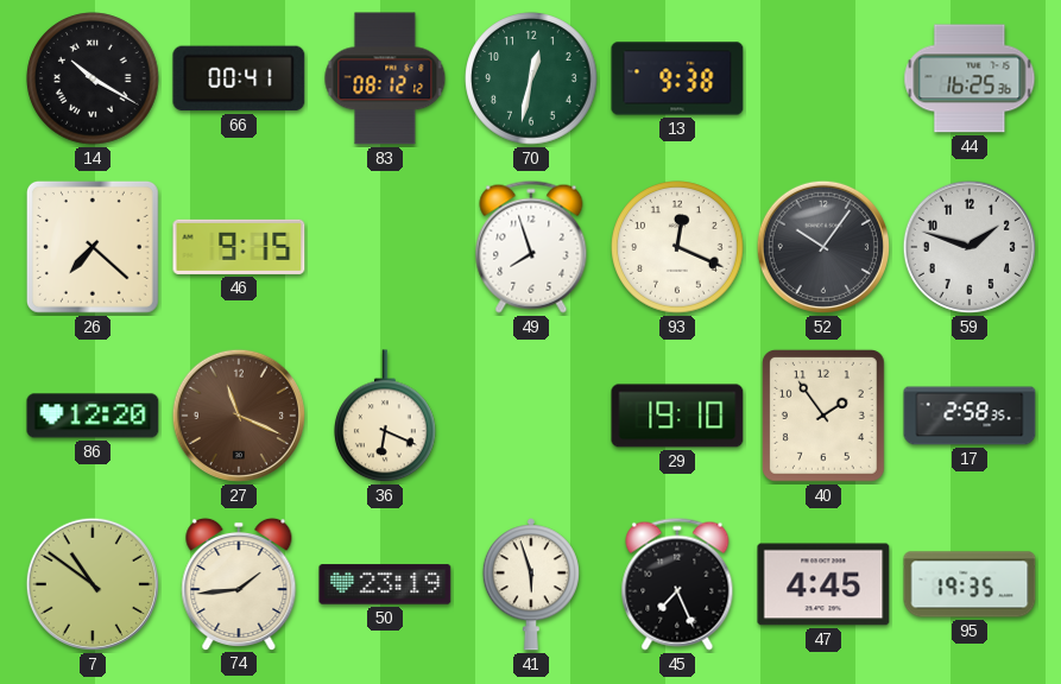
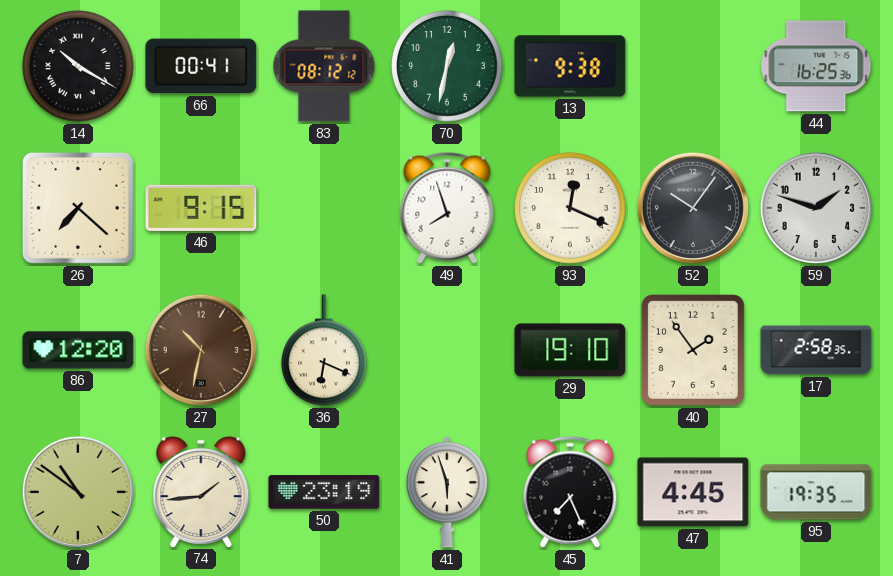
27: 11:19 -> 10:32 (201, 350)
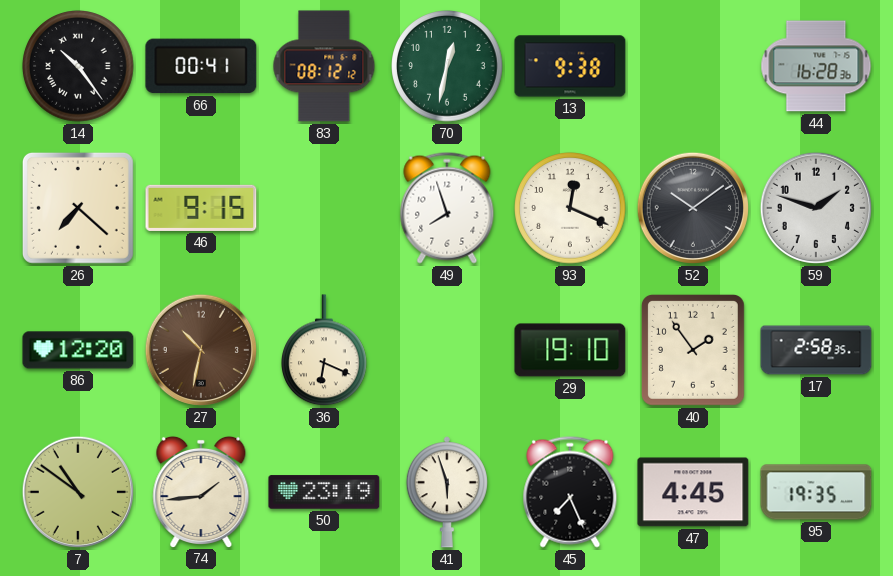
14: 10:20 -> 10:24 (78, 66)
44: 16:25 -> 16:28 (816, 66)
52: 10:06 -> 10:09 (693, 208)
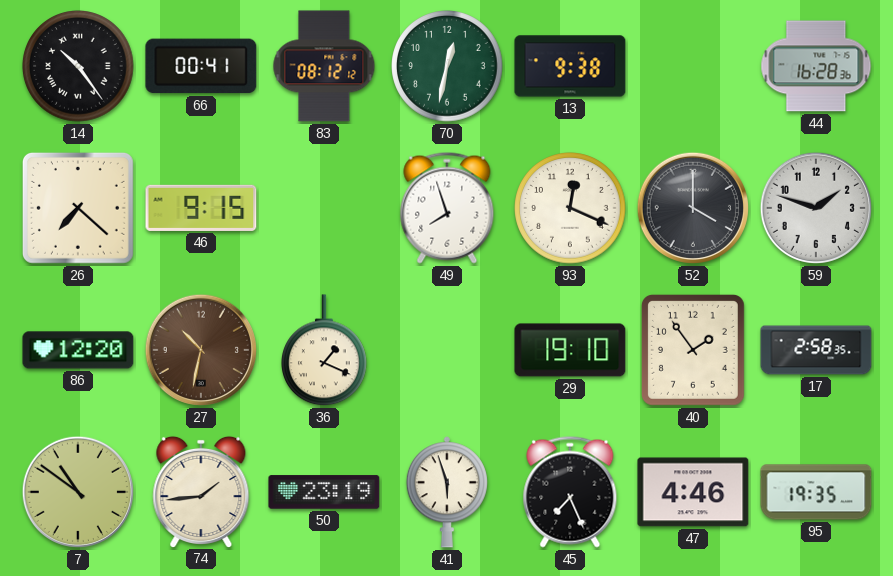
52: 10:09 -> 4:00 (693, 208)
36: 6:19 -> 1:19 (325, 351)
47: 4:45 -> 4:46 (693, 492)
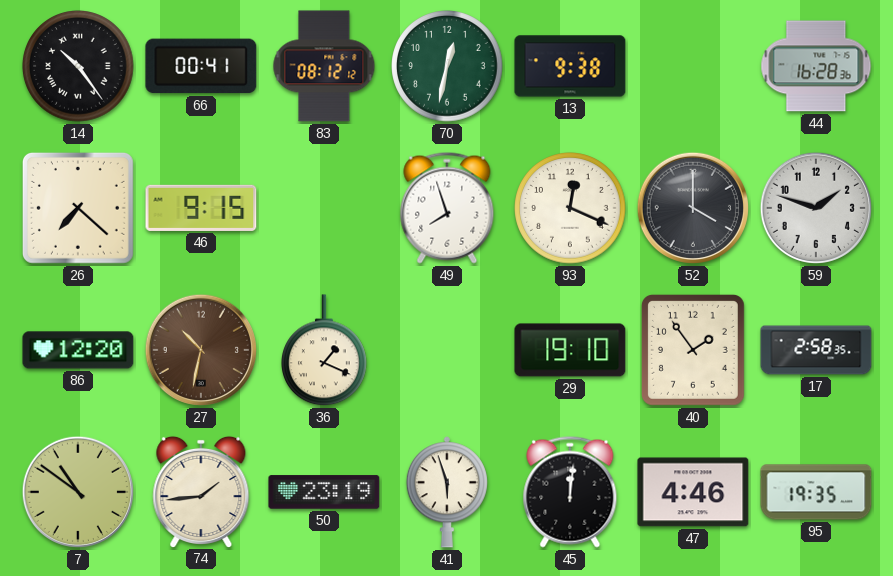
45: 7:26 -> 12:01 (570, 492)
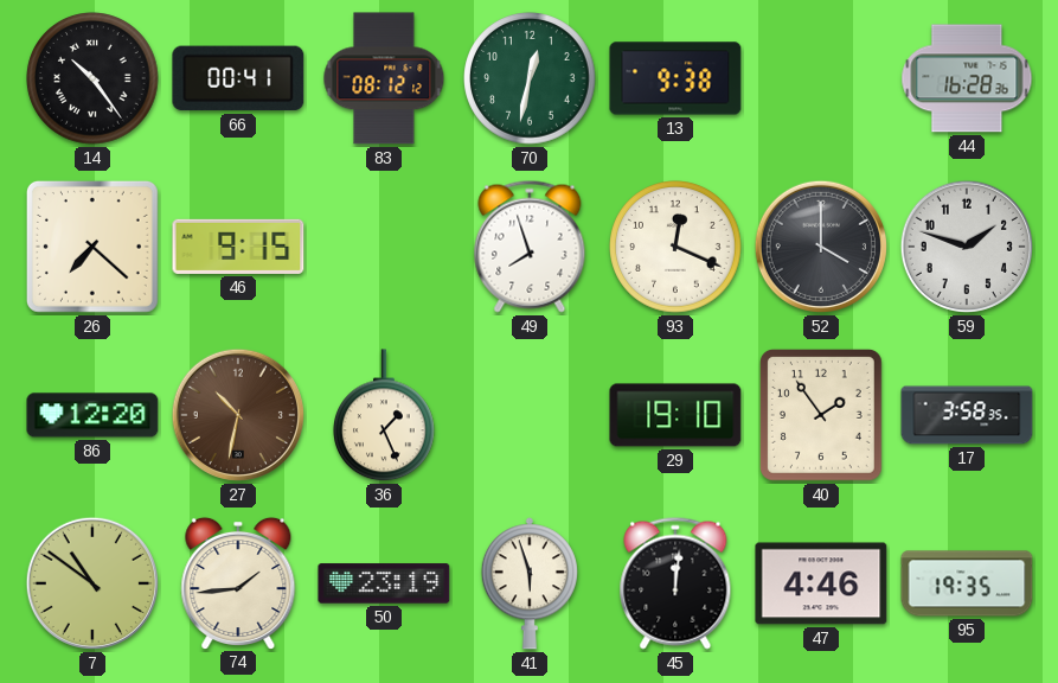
36: 1:19 -> 1:26 (385, 416)
17: 2:58 -> 3:58 (967, 415)
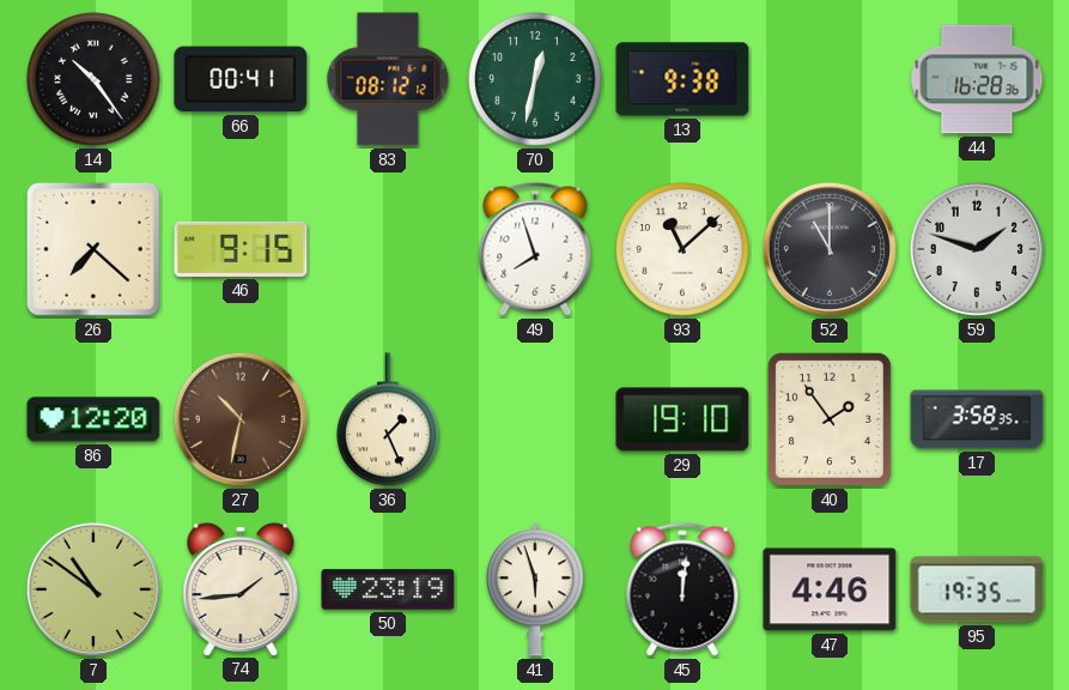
93: 12:19 -> 11:08 (682, 249)
52: 4:00 -> 11:00 (830, 249)
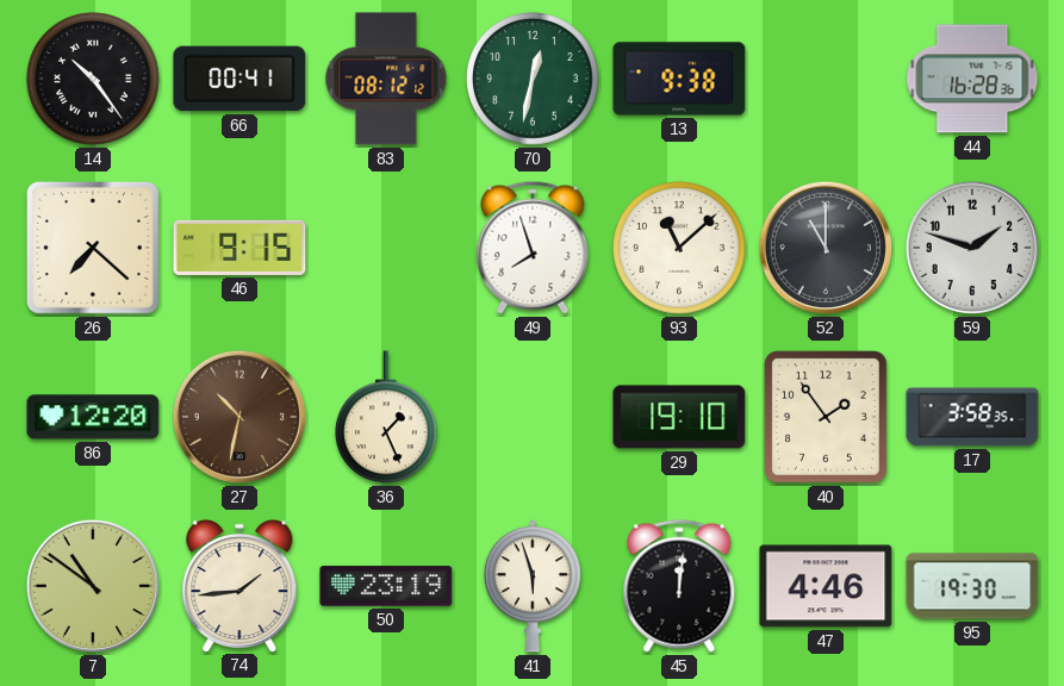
95: 19:35 -> 19:30 (972, 586)
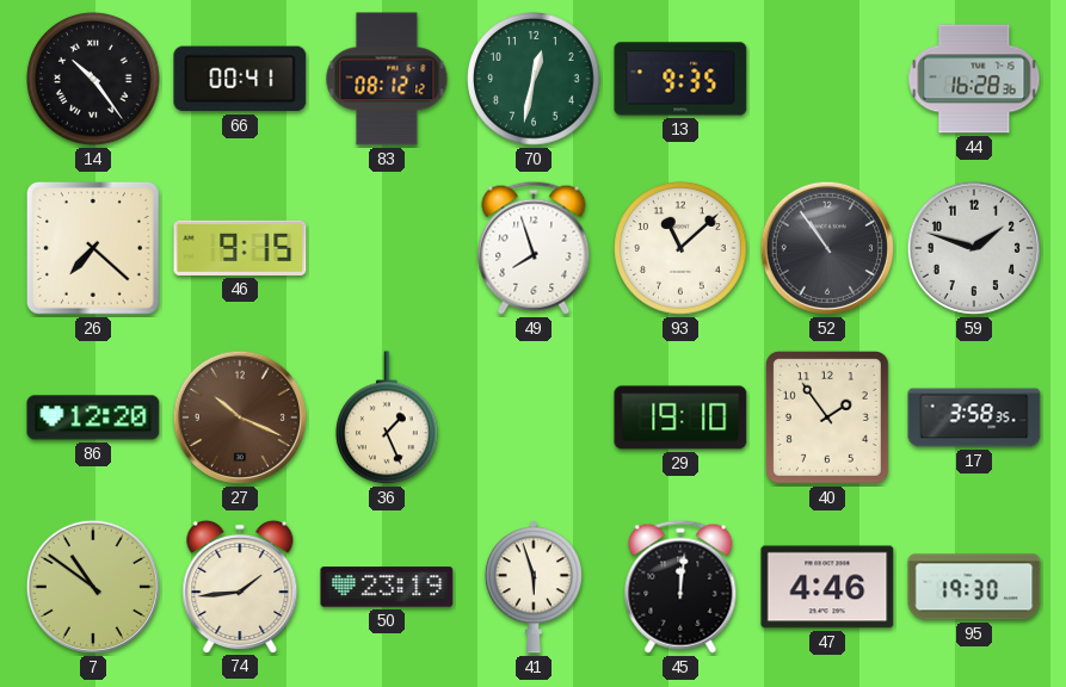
13: 9:38 -> 9:35 (680, 79)
52: 11:00 -> 10:54 (827, 248)
27: 10:32 -> 10:19 (240, 417)
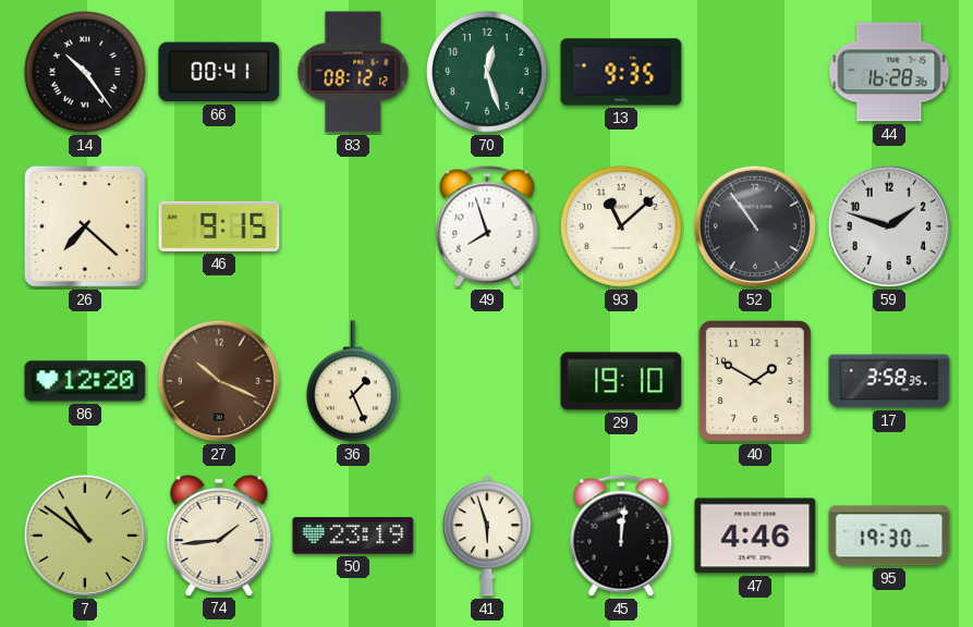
70: 12:32 -> 12:27 (487, 72)
40: 1:54 -> 1:50 (755, 381)
